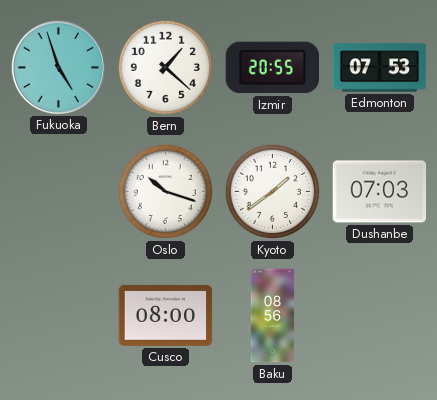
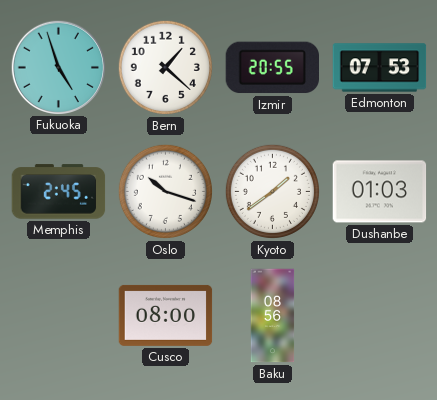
Memphis: none -> 2:45 (59, 192)
Dushanbe: 07:03 -> 01:03 (380, 192)
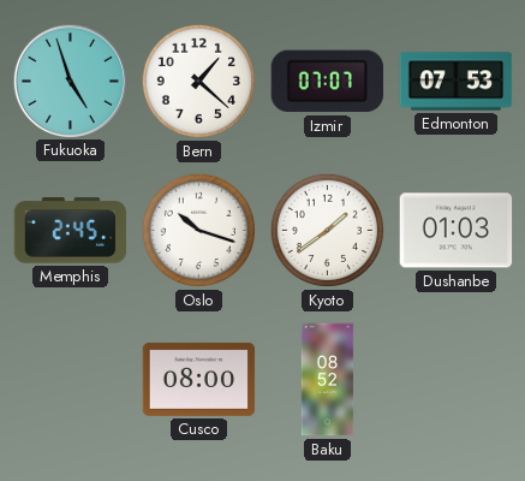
Izmir: 20:55 -> 07:07 (327, 82)
Baku: 08:56 -> 08:52 (328, 380)
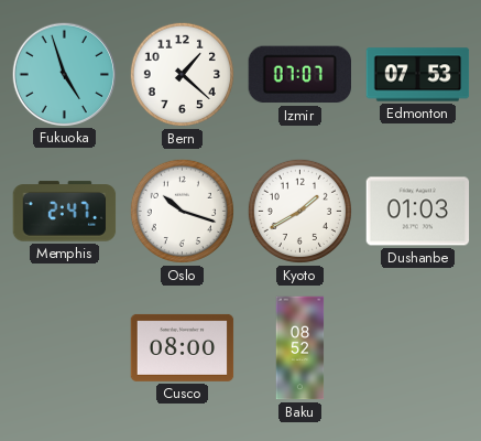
Memphis: 2:45 -> 2:47 (65, 212)
Kyoto: 1:39 -> 1:40 (299, 211)
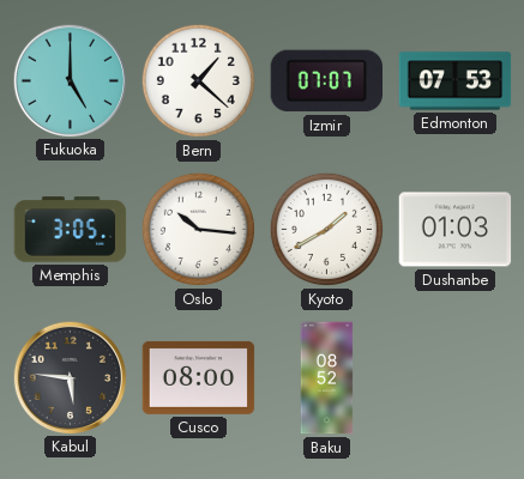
Fukuoka: 4:57 -> 5:00 (70, 80)
Memphis: 2:47 -> 3:05 (71, 230)
Oslo: 10:18 -> 10:16 (198, 229)
Kabul: none -> 5:46 (70, 377)
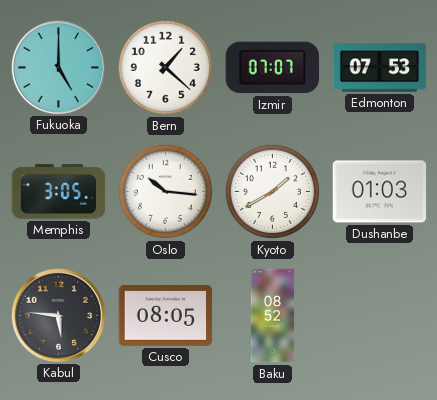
Cusco: 08:00 -> 08:05 (166, 315)
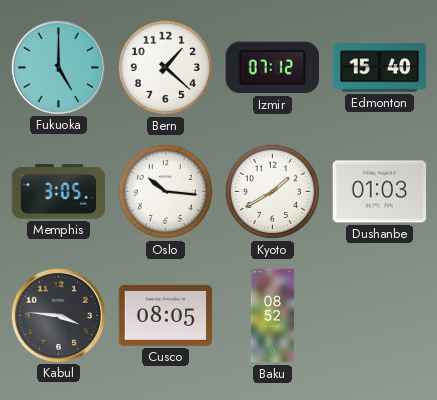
Izmir: 07:07 -> 07:12 (272, 68)
Edmonton: 07:53 -> 15:40 (380, 68)
Kabul: 5:46 -> 3:46 (58, 315)
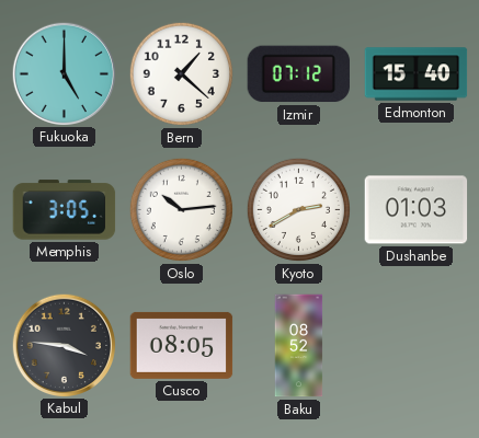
Oslo: 10:16 -> 10:14 (181, 209)
Kyoto: 1:40 -> 2:40 (298, 209)
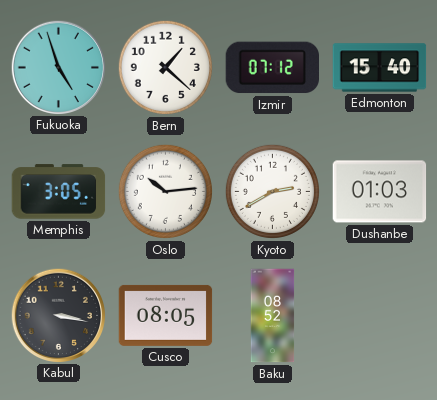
Fukuoka: 5:00 -> 4:57 (58, 67)
Kabul: 3:46 -> 3:17 (58, 315)
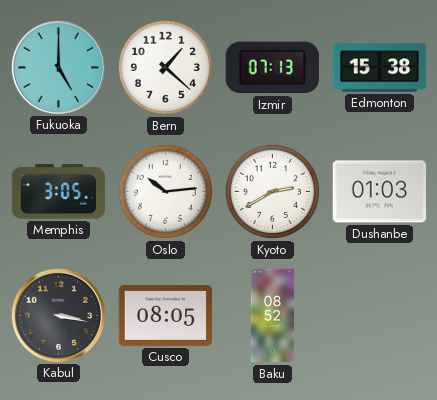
Fukuoka: 4:57 -> 5:00 (58, 67)
Izmir: 07:12 -> 07:13 (272, 68)
Edmonton: 15:40 -> 15:38 (380, 68)
